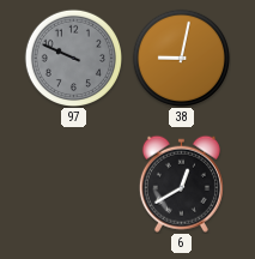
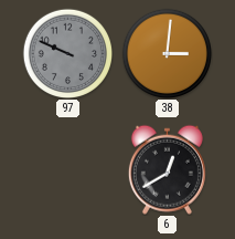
38: 9:02 -> 3:01 (167, 53)
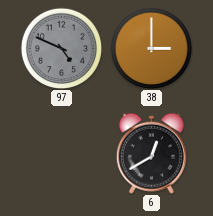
97: 9:49 -> 4:49 (61, 48)
38: 3:01 -> 3:00 (151, 48)
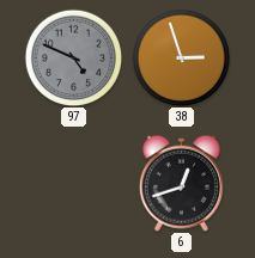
38: 3:00 -> 2:57 (181, 57)
6: 12:40 -> 12:42 (181, 183)
